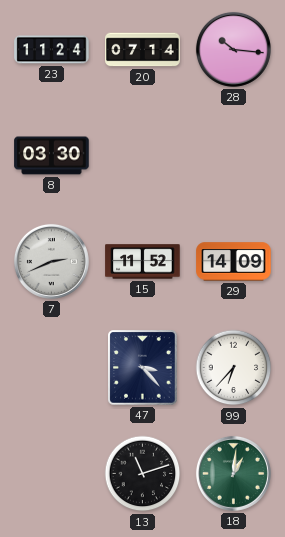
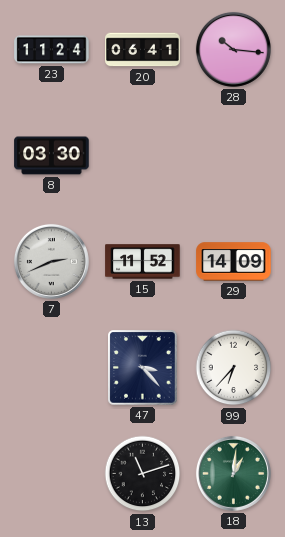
20: 07:14 -> 06:41 (143, 50)
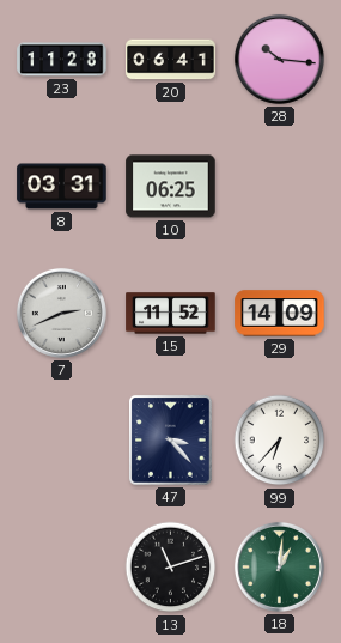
23: 11:24 -> 11:28 (62, 60)
8: 03:30 -> 03:31 (62, 187)
10: none -> 06:25 (171, 187)
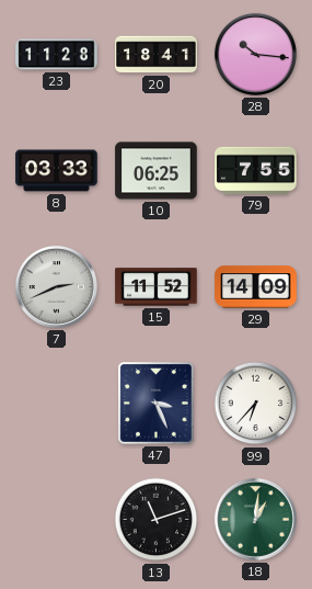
20: 06:41 -> 18:41 (157, 55)
8: 03:31 -> 03:33 (57, 171)
79: none -> 7:55 (256, 170)
47: 3:23 -> 3:26 (157, 404)
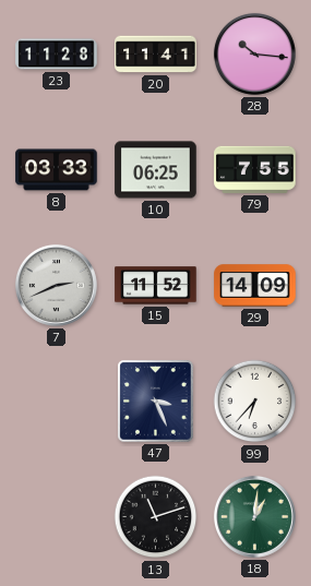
20: 18:41 -> 11:41 (156, 55)
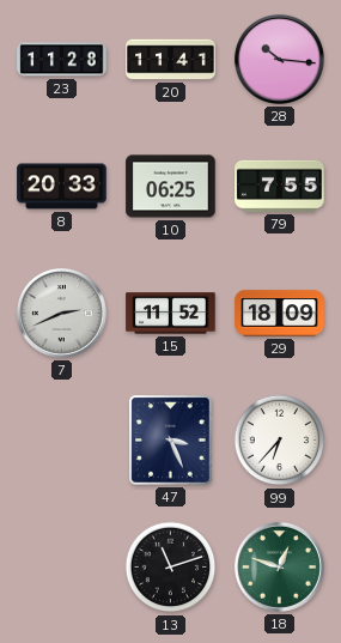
8: 03:33 -> 20:33 (62, 187)
29: 14:09 -> 18:09 (280, 314)
18: 1:01 -> 12:48 (279, 566)
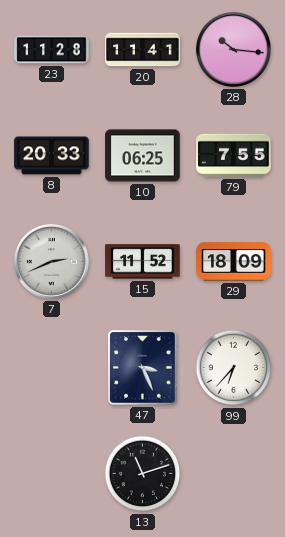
18: 12:48 -> none (279, 566)
